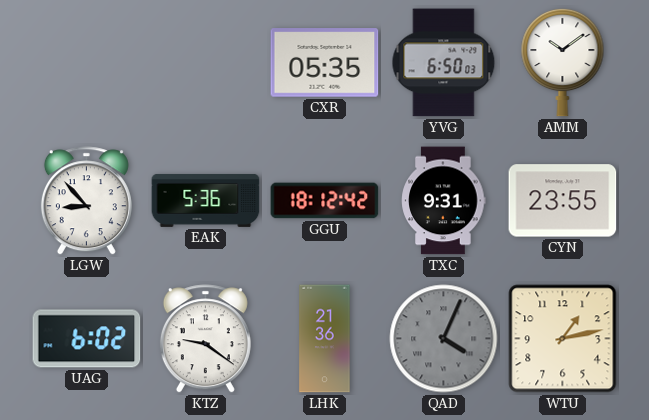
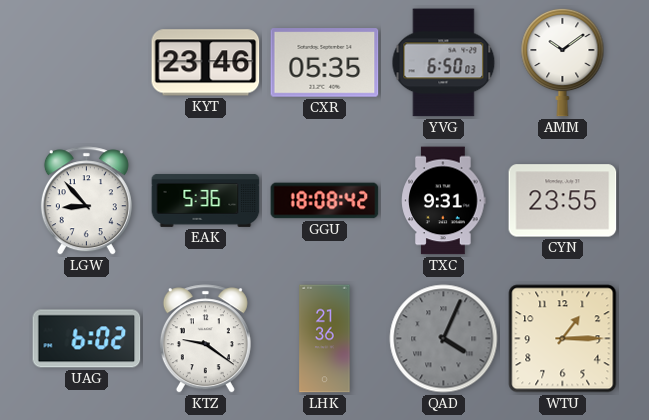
KYT: none -> 23:46 (206, 63)
GGU: 18:12 -> 18:08 (325, 201)
WTU: 1:13 -> 1:15 (563, 339)
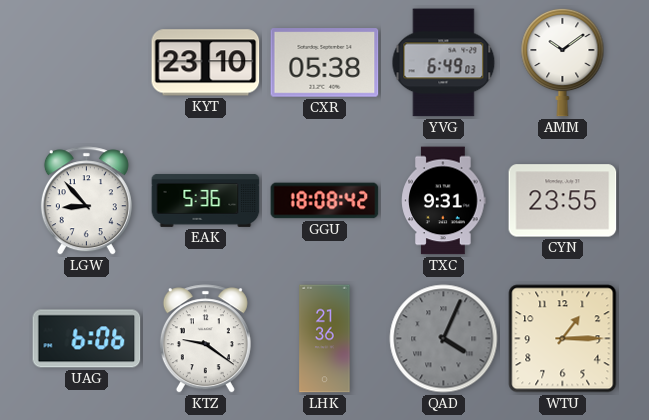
KYT: 23:46 -> 23:10 (206, 63)
CXR: 05:35 -> 05:38 (325, 63)
YVG: 6:50 -> 6:49 (444, 63)
UAG: 6:02 -> 6:06 (87, 339)
